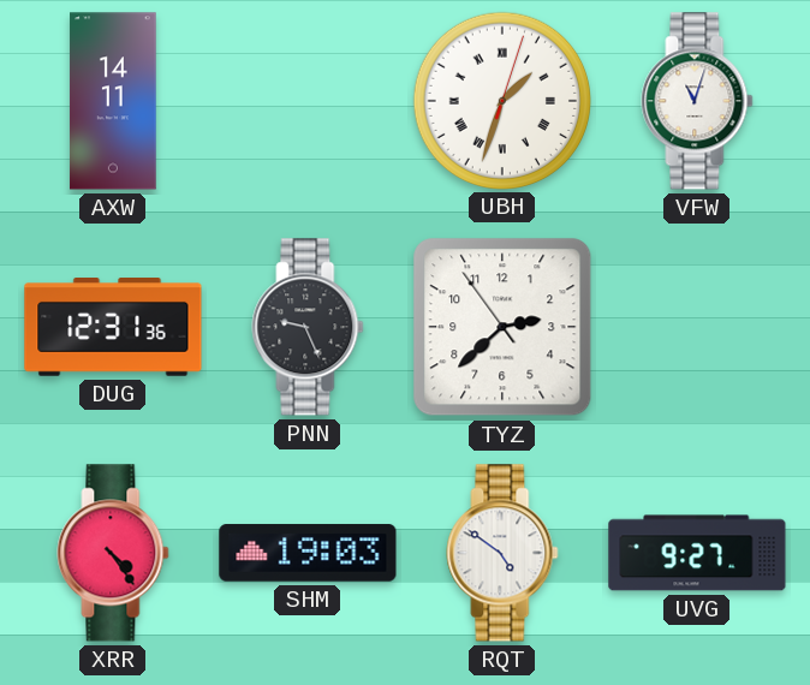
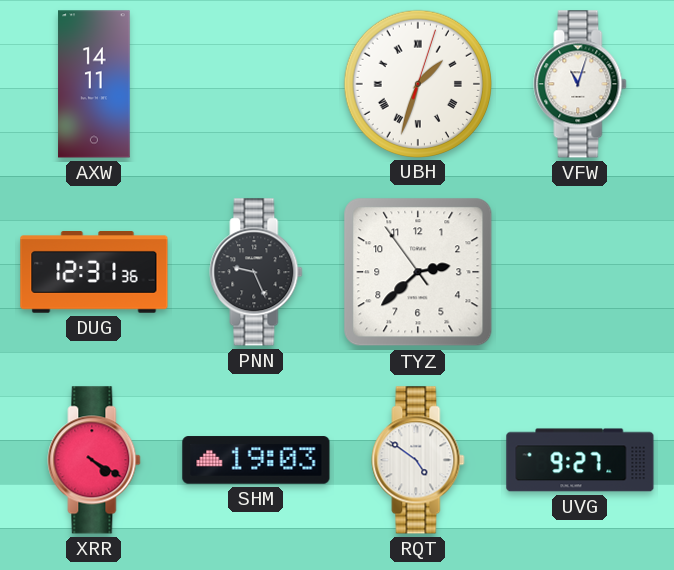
XRR: 4:24 -> 4:20 (94, 460)
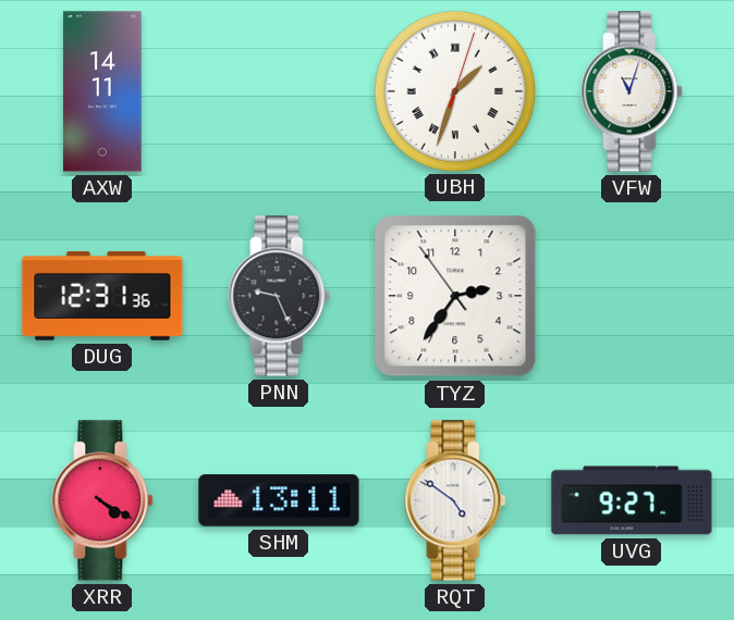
TYZ: 2:37 -> 2:35 (455, 296)
SHM: 19:03 -> 13:11 (279, 500)
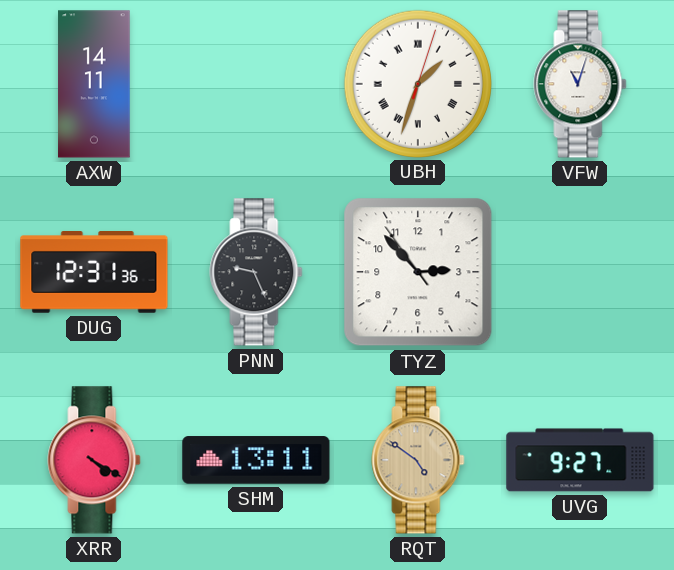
TYZ: 2:35 -> 2:52 (418, 272)
RQT dial: white -> champagne (418, 460)
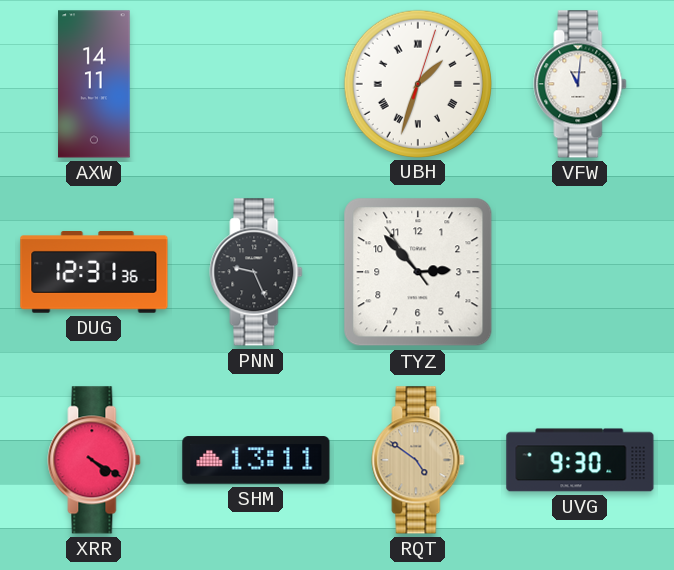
VFW: 11:03 -> 11:01 (580, 84)
UVG: 9:27 -> 9:30 (580, 460)
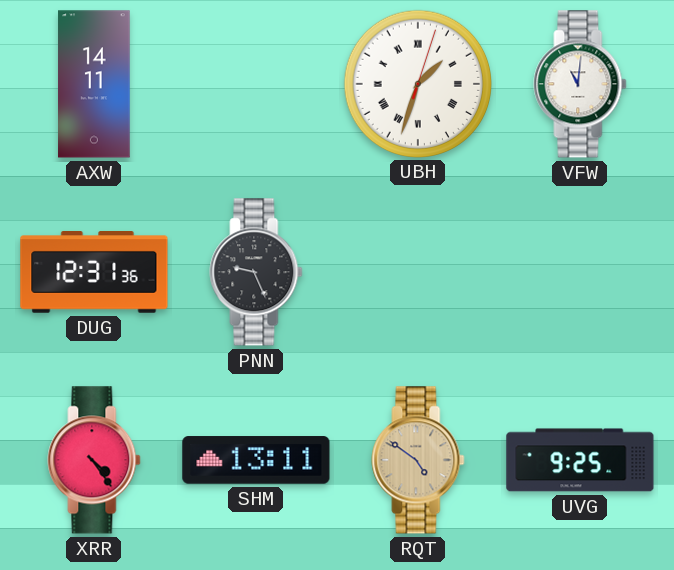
TYZ: 2:52 -> none (418, 272)
XRR: 4:20 -> 4:24 (94, 460)
UVG: 9:30 -> 9:25 (580, 460)
